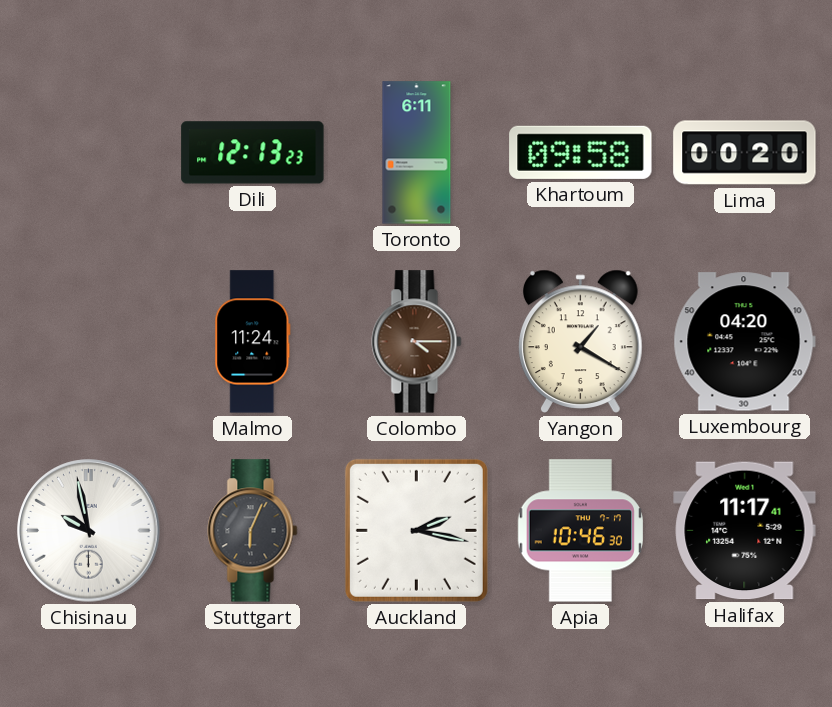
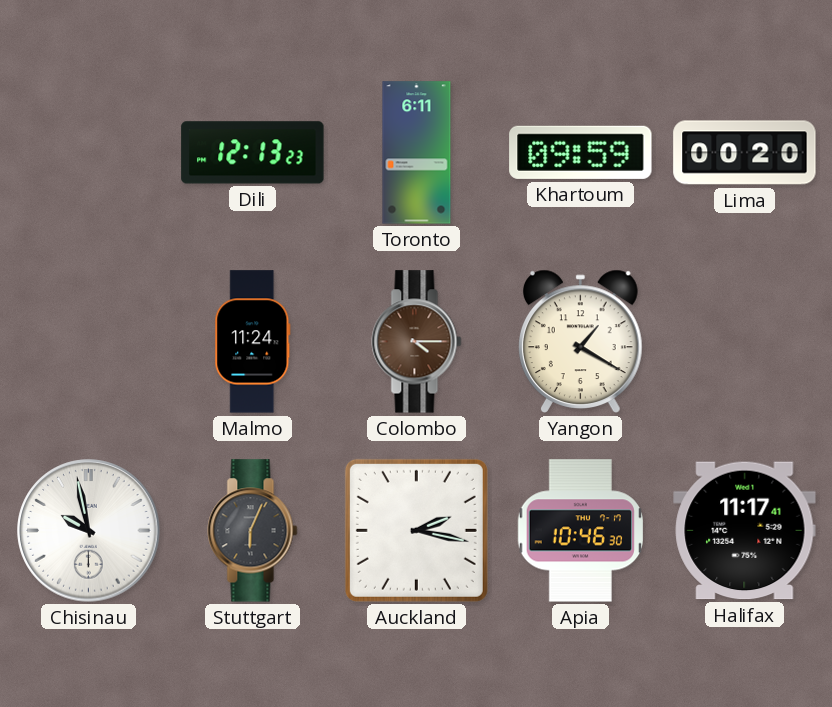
Khartoum: 09:58 -> 09:59 (581, 152)
Luxembourg: 04:20 -> none (744, 342)
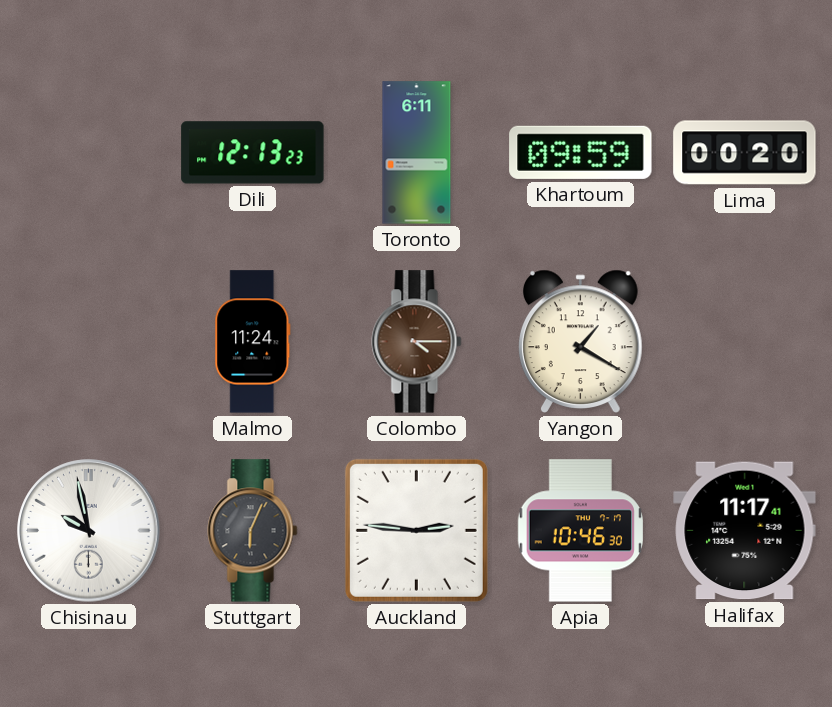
Auckland: 2:17 -> 2:46 (416, 530)
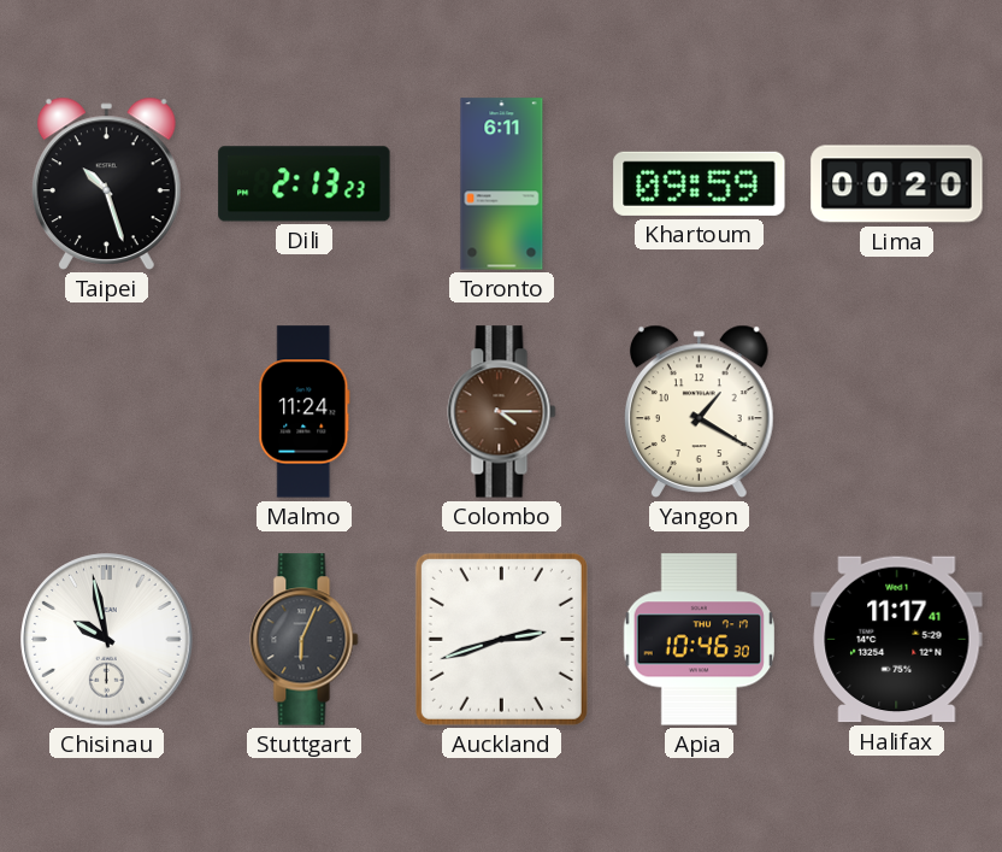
Taipei: none -> 10:27 (107, 183)
Dili: 12:13 -> 2:13 (305, 184)
Auckland: 2:46 -> 2:42 (501, 639)
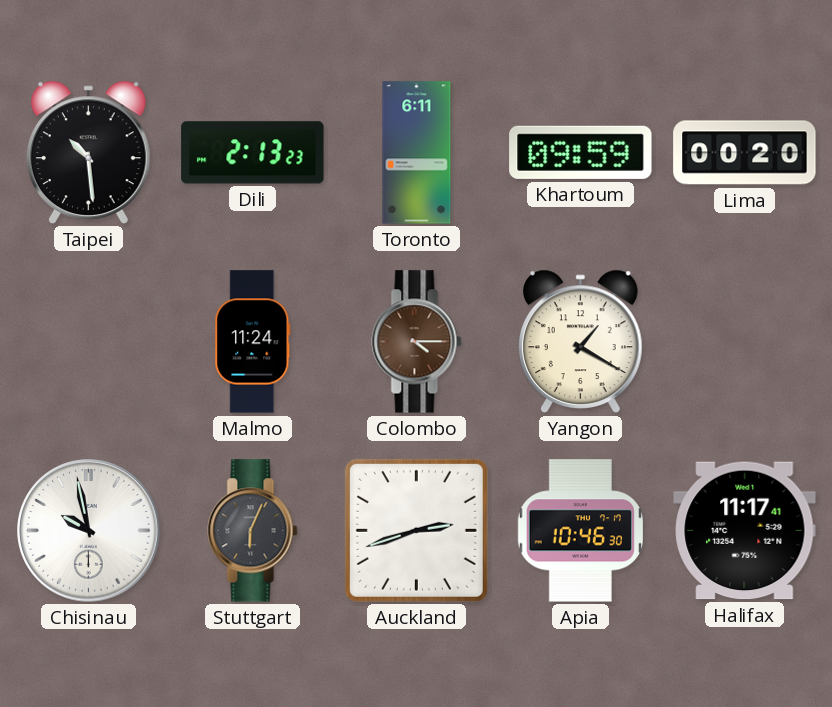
Taipei: 10:27 -> 10:29 (89, 152)
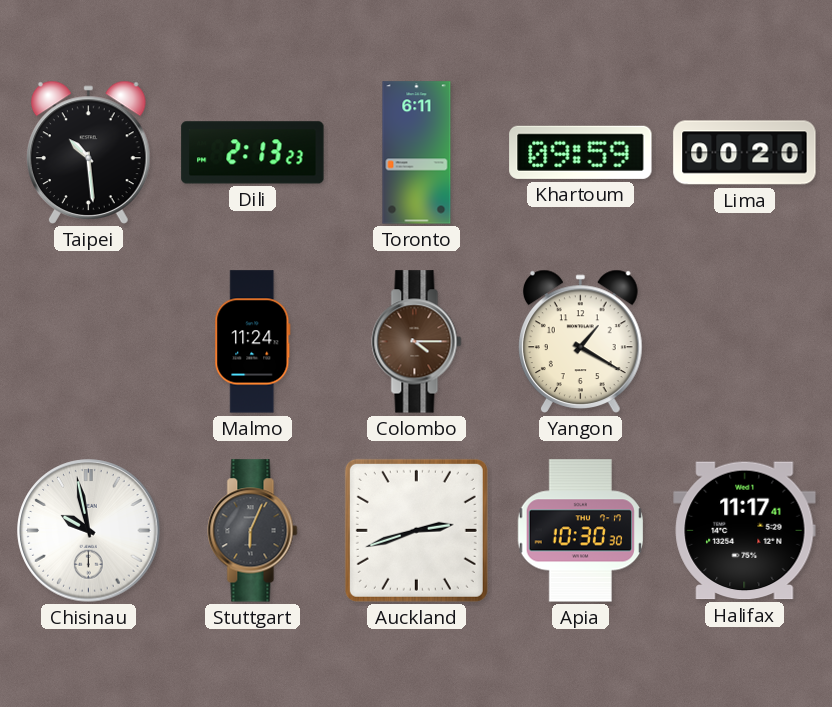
Apia: 10:46 -> 10:30 (580, 531)
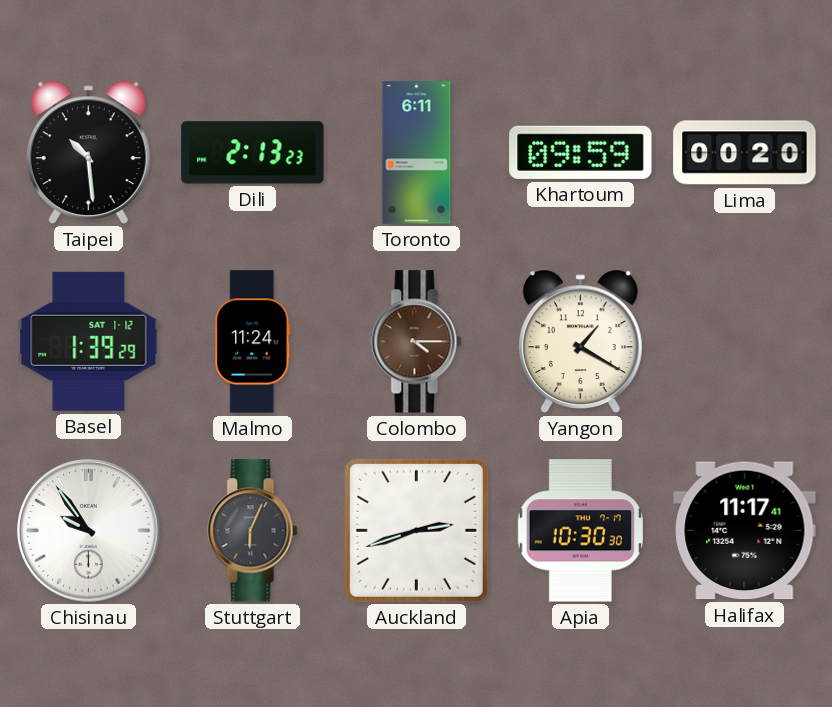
Basel: none -> 1:39 (89, 341)
Chisinau: 9:58 -> 9:54 (89, 531)
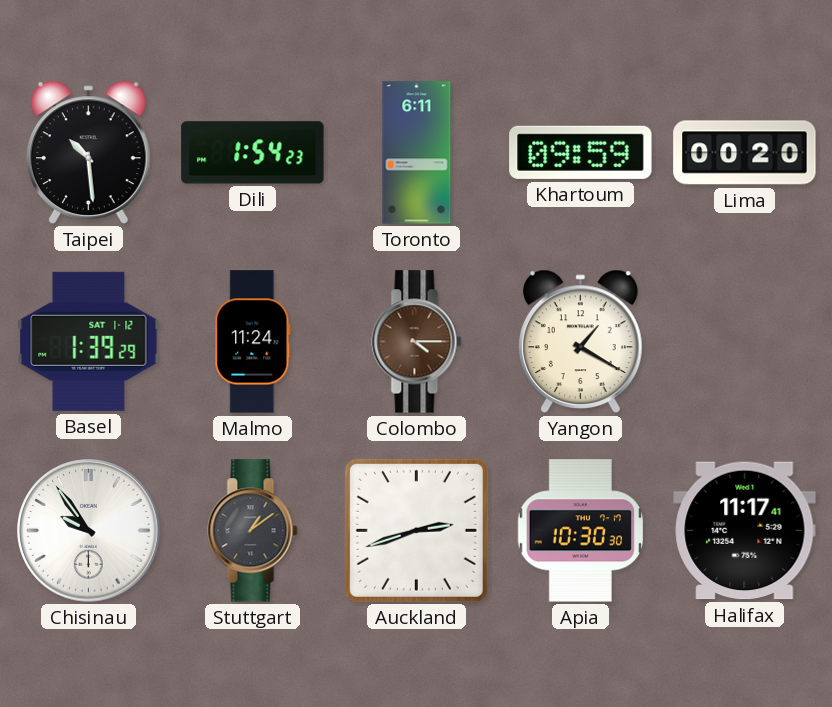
Dili: 2:13 -> 1:54 (253, 153)
Stuttgart: 6:04 -> 1:09 (253, 531)
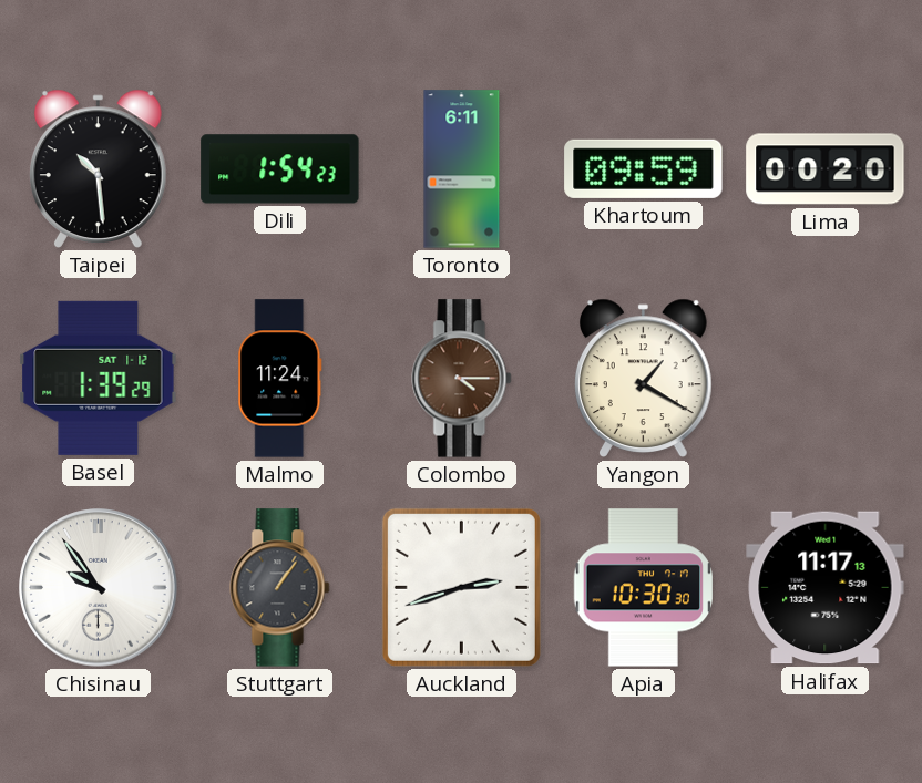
Stuttgart: 1:09 -> 1:06 (280, 588)
Halifax: 11:17:41 -> 11:17:13 (826, 588)
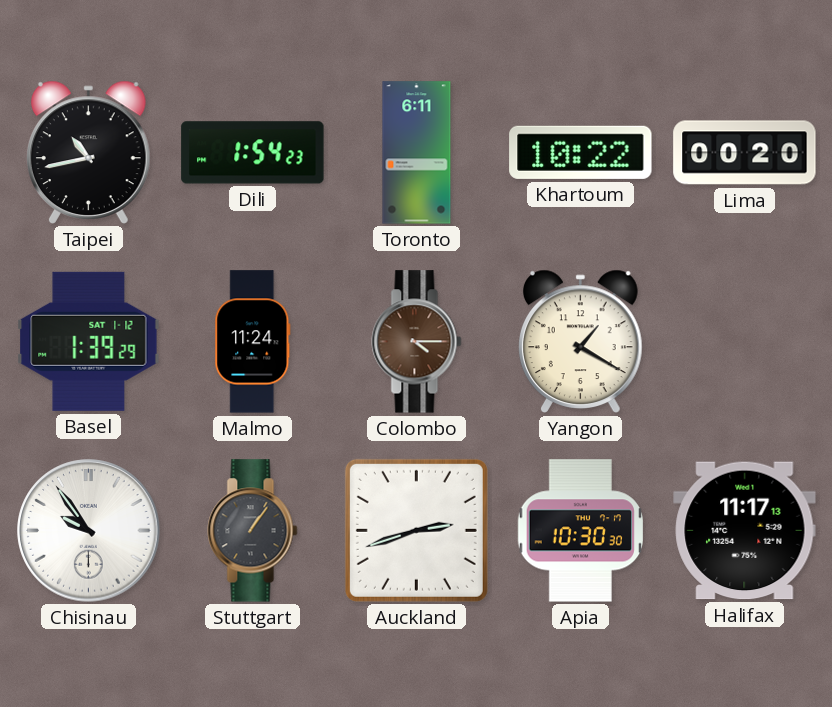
Taipei: 10:29 -> 10:43 (89, 152)
Khartoum: 09:59 -> 10:22 (581, 152)
